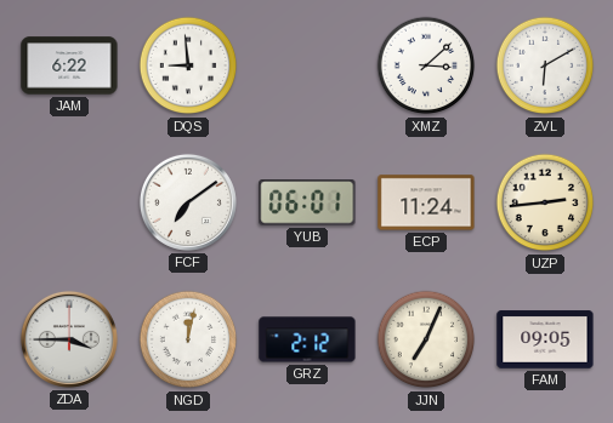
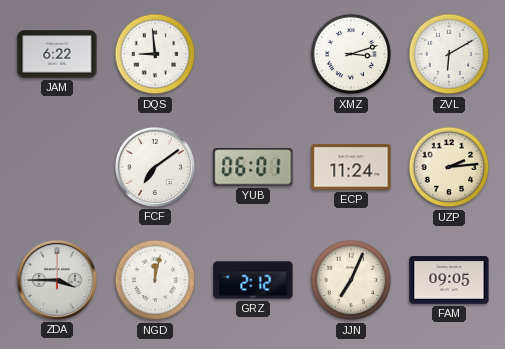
XMZ: 3:08 -> 3:12 (351, 54)
UZP: 2:44 -> 2:14 (449, 167)
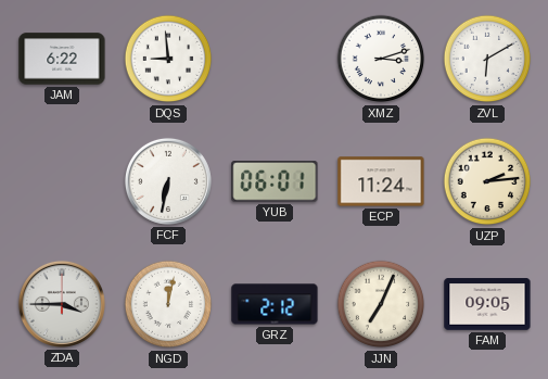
FCF: 7:09 -> 6:32 (168, 181)
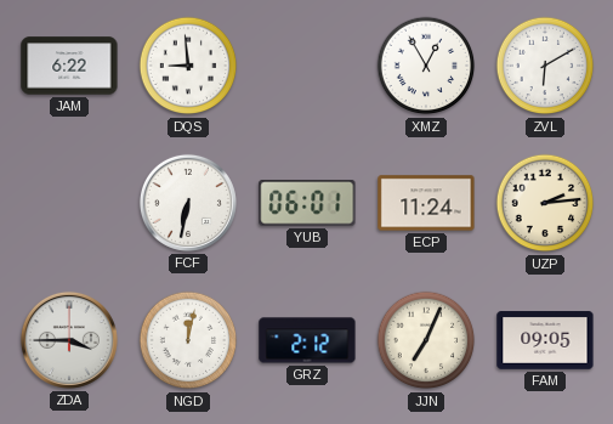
XMZ: 3:12 -> 12:55 (426, 66)
